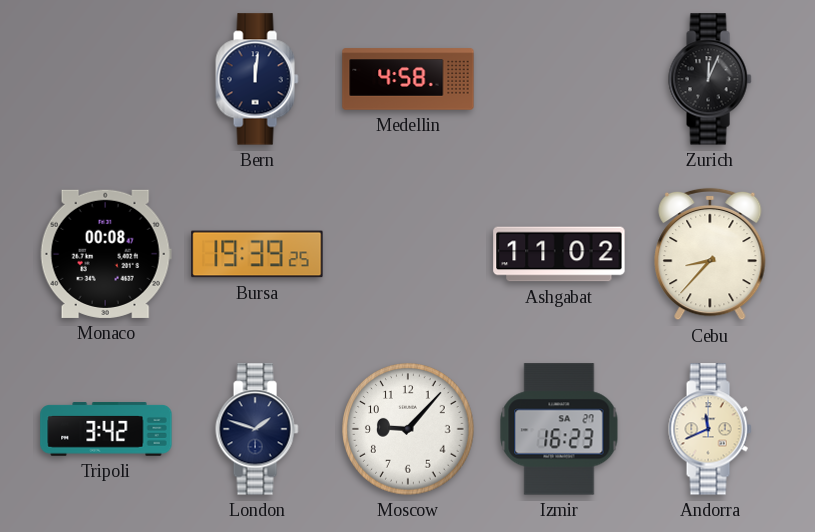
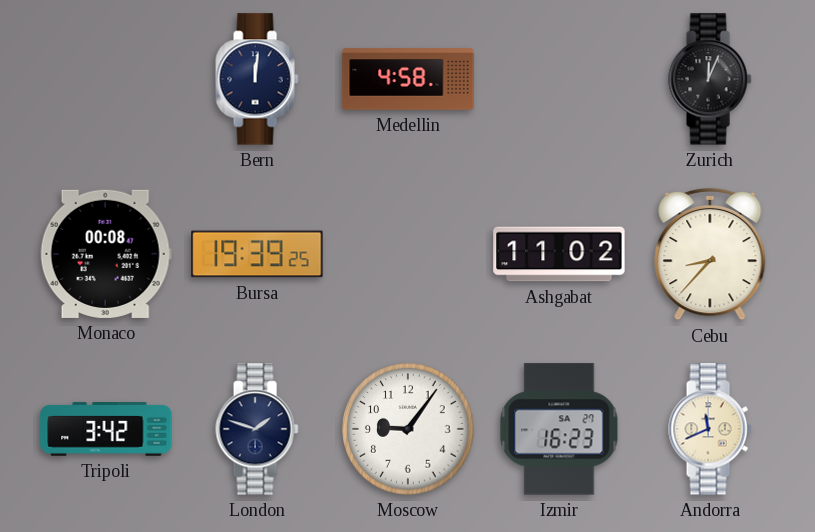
Moscow: 9:07 -> 9:06 (408, 429)
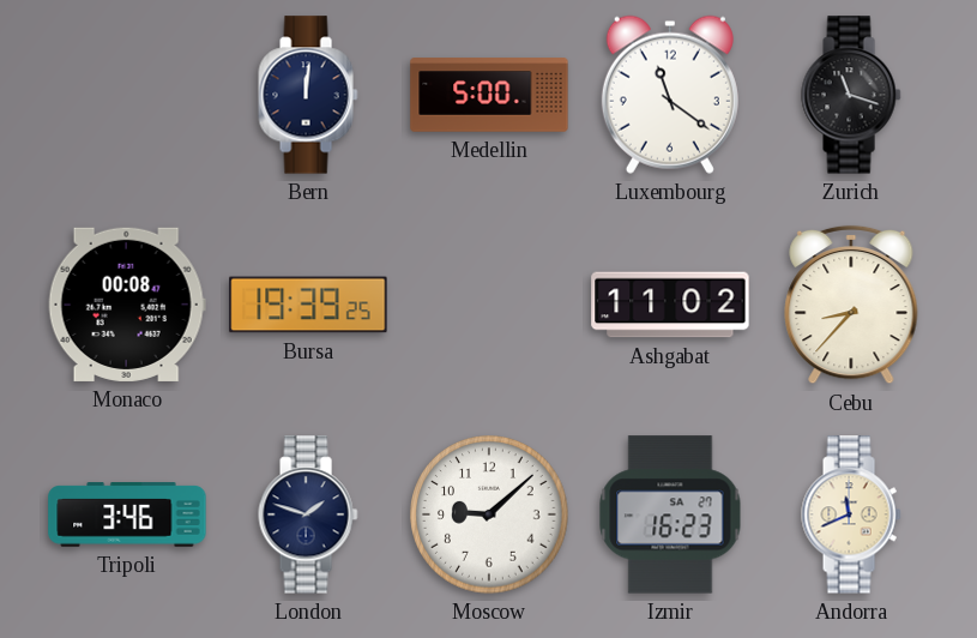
Medellin: 4:58 -> 5:00 (489, 95)
Luxembourg: none -> 11:21 (670, 95)
Zurich: 12:04 -> 11:18 (851, 95)
Tripoli: 3:42 -> 3:46 (127, 514)
Moscow: 9:06 -> 9:08 (489, 514)
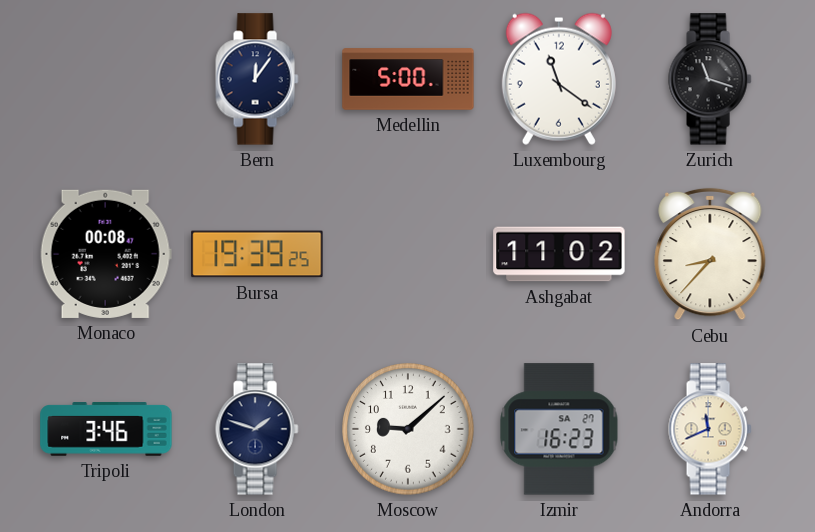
Bern: 12:01 -> 12:06 (257, 79)
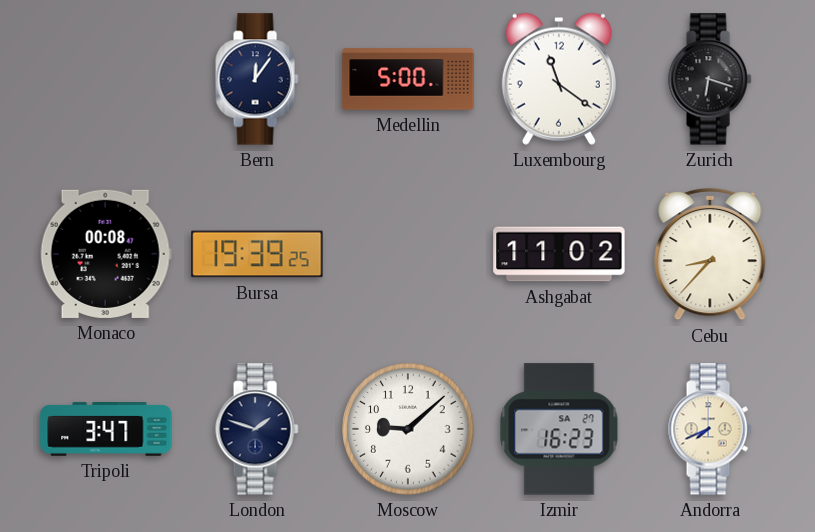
Zurich: 11:18 -> 6:18 (710, 79)
Tripoli: 3:46 -> 3:47 (106, 429)
Andorra: 11:41 -> 7:41 (710, 429)
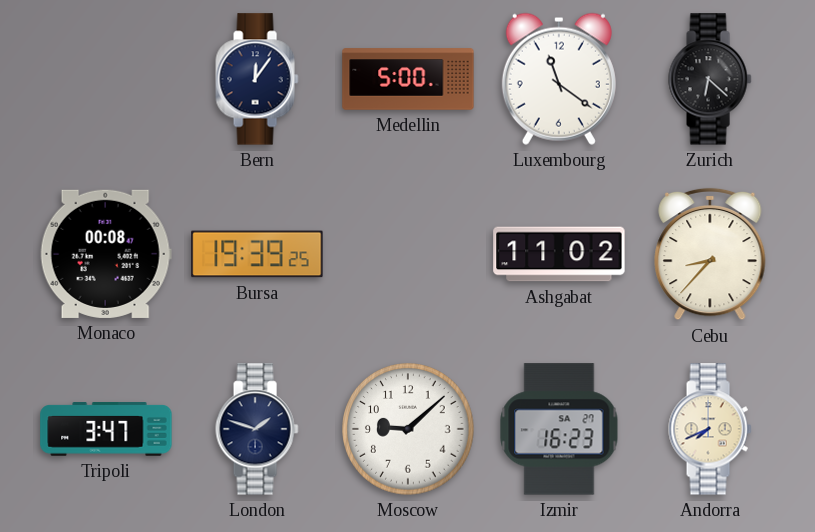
Zurich: 6:18 -> 6:22 (710, 79)
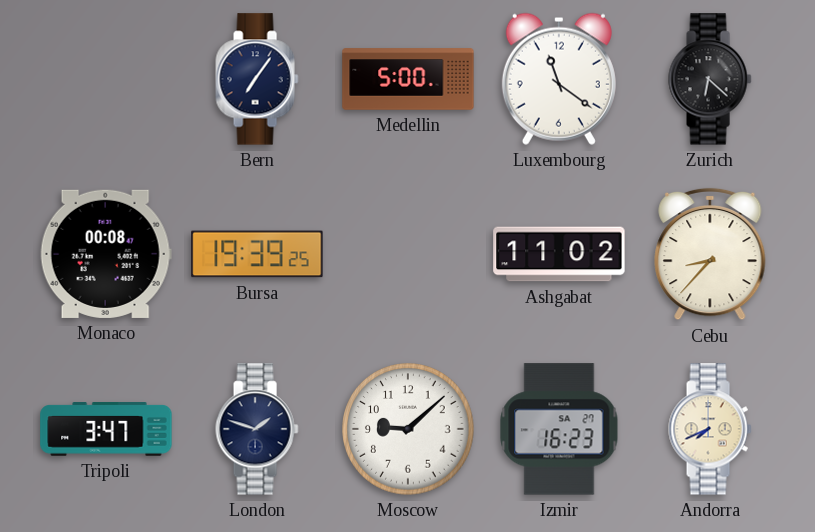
Bern: 12:06 -> 7:06 (257, 79)
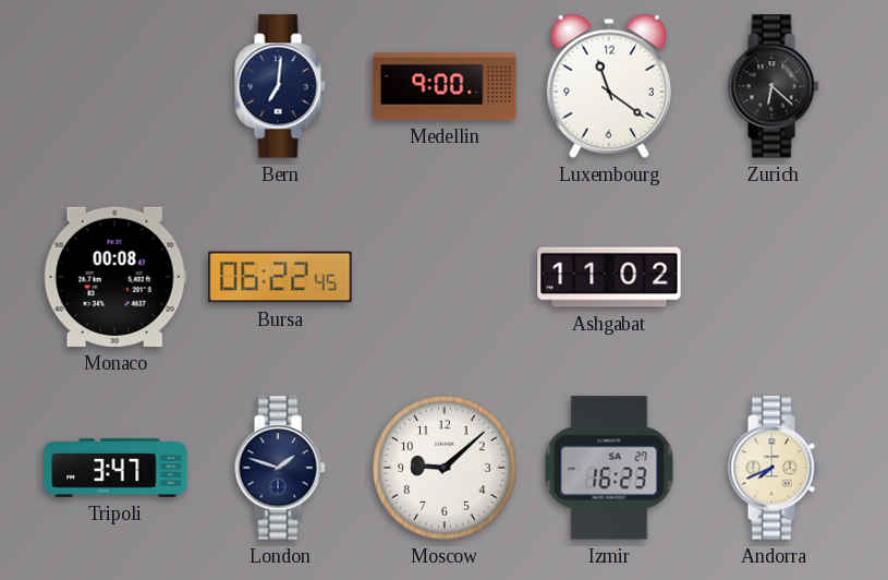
Bern: 7:06 -> 7:01 (280, 86)
Medellin: 5:00 -> 9:00 (445, 86)
Bursa: 19:39 -> 06:22 (280, 277)
Cebu: 8:37 -> none (710, 254)
